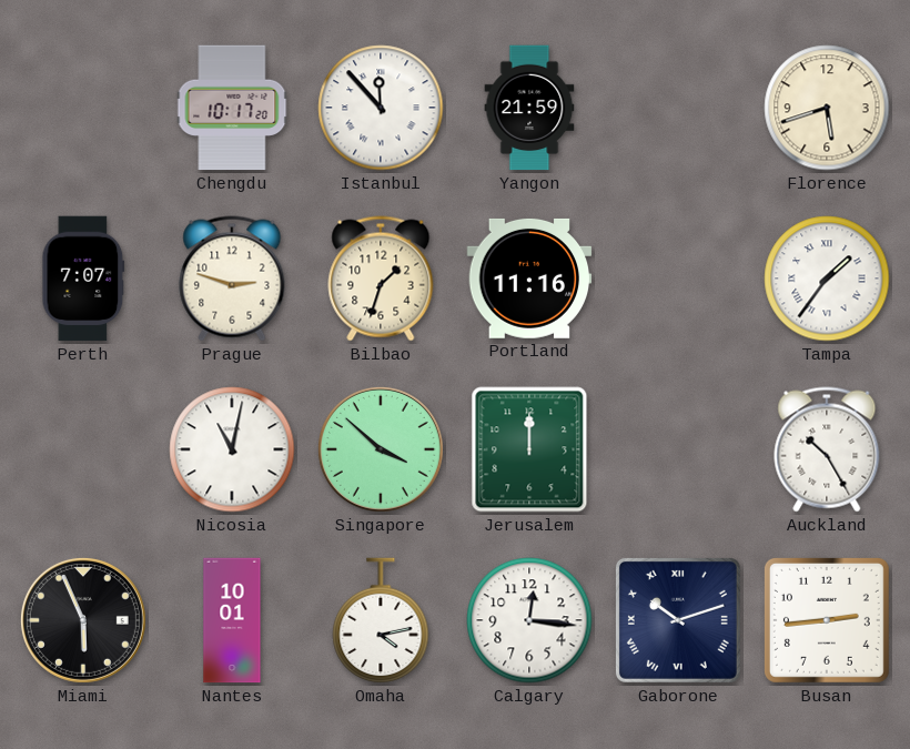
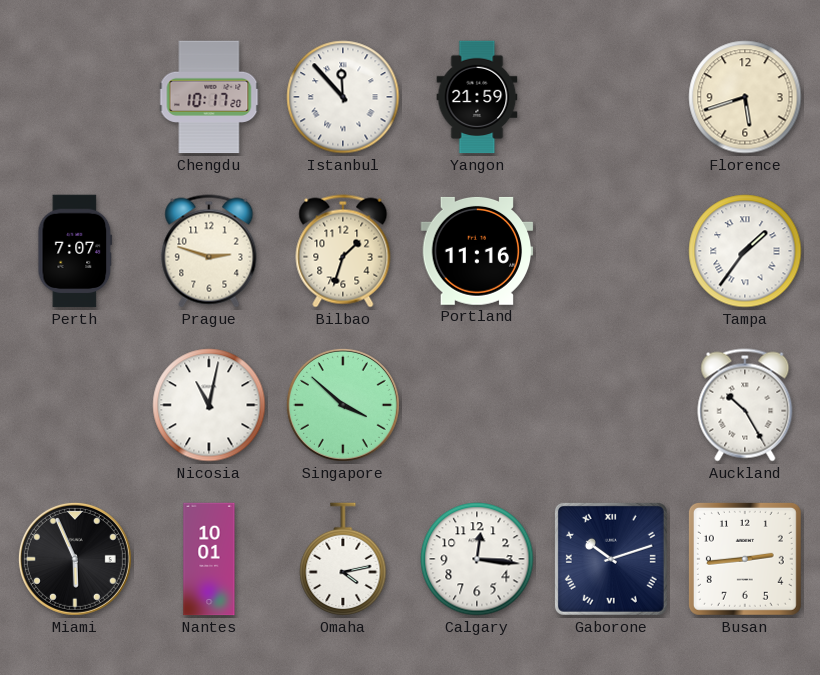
Jerusalem: 12:00 -> none (529, 449)
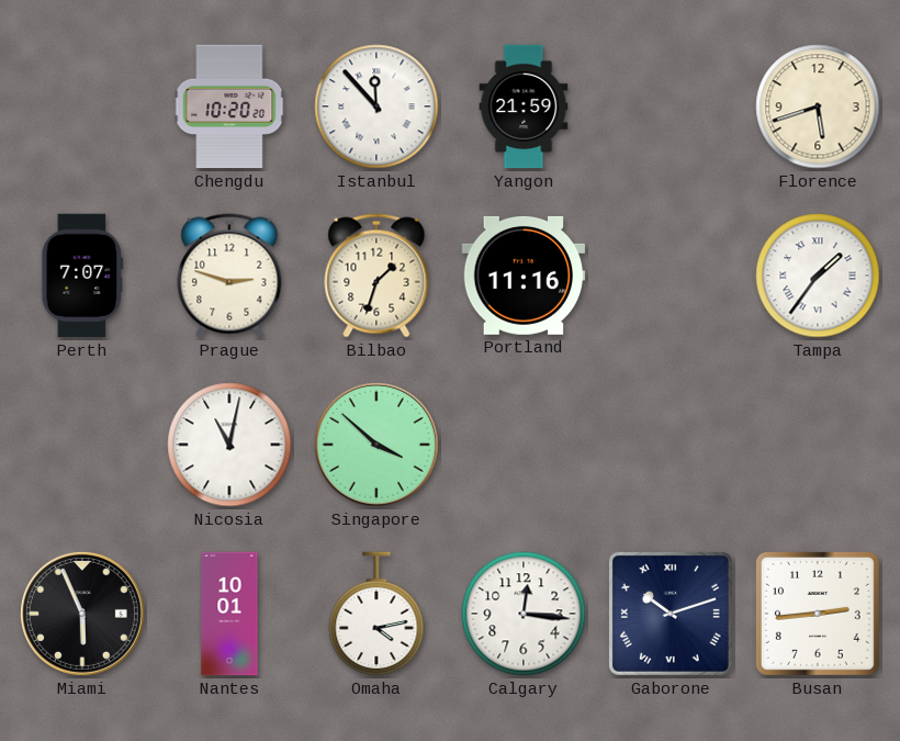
Chengdu: 10:17 -> 10:20 (229, 106)
Auckland: 10:25 -> none (745, 405)
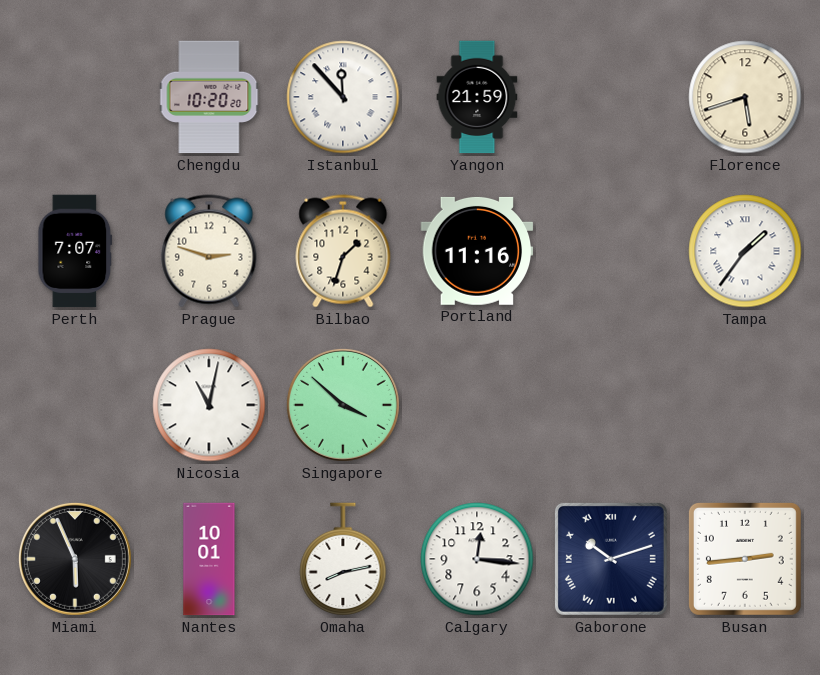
Omaha: 4:13 -> 8:13 (343, 560)
